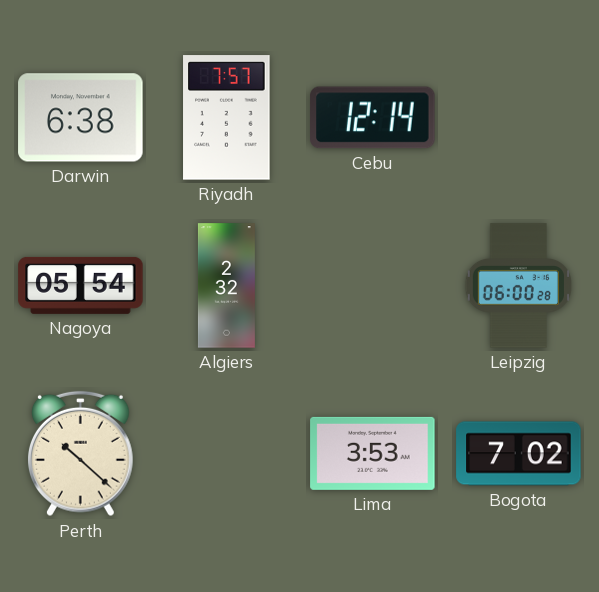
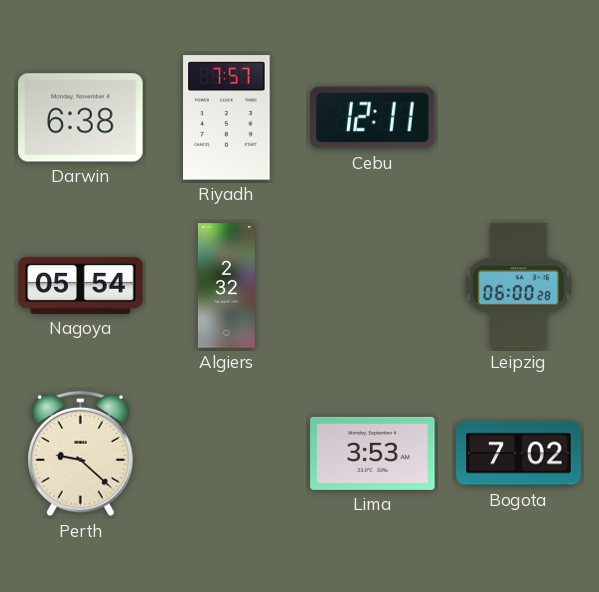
Cebu: 12:14 -> 12:11 (373, 118)
Perth: 10:22 -> 9:22 (80, 454)
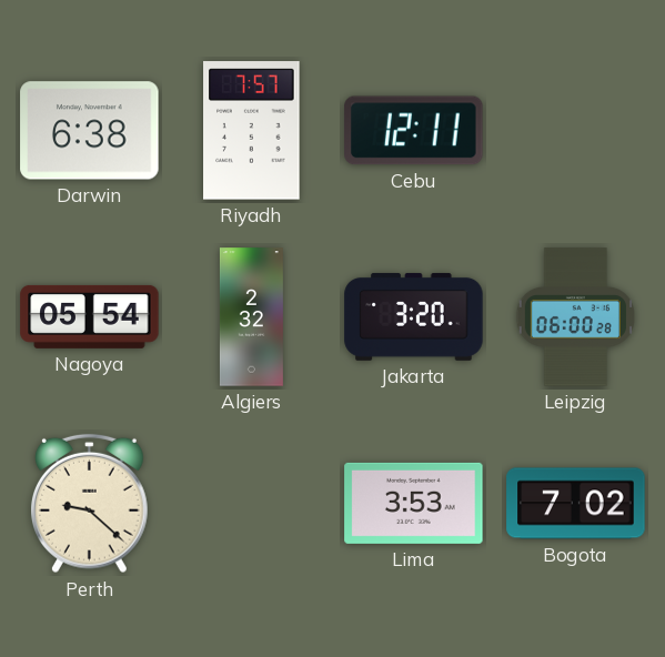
Jakarta: none -> 3:20 (414, 316)
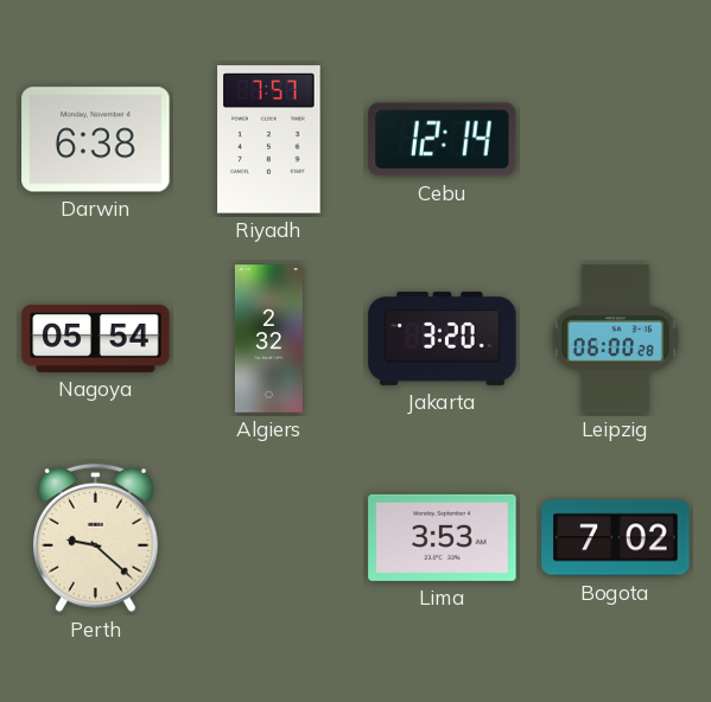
Cebu: 12:11 -> 12:14 (443, 140)
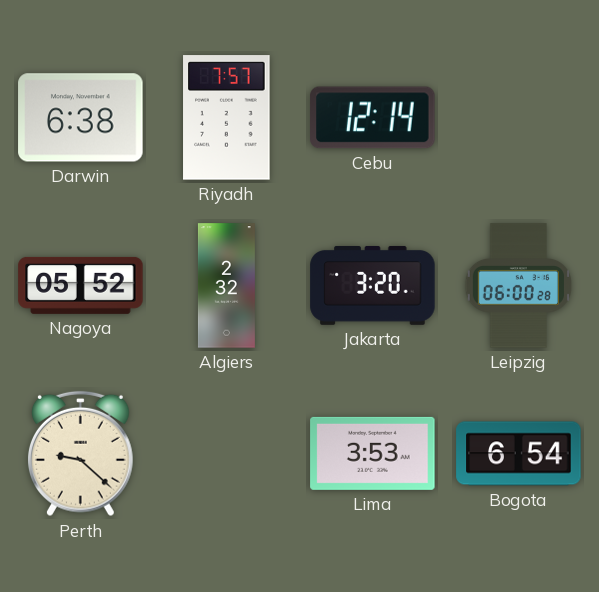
Nagoya: 05:54 -> 05:52 (81, 285)
Bogota: 7:02 -> 6:54 (519, 454)
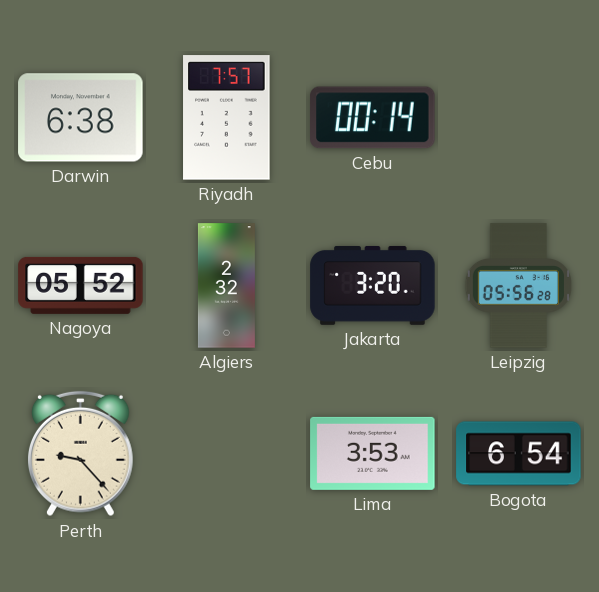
Cebu: 12:14 -> 00:14 (373, 118)
Leipzig: 06:00 -> 05:56 (518, 286)
Perth: 9:22 -> 9:23 (80, 454)
